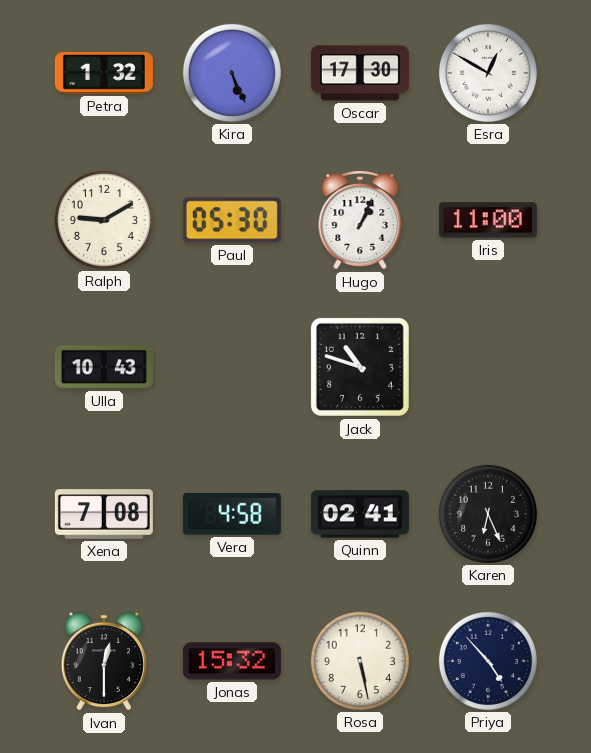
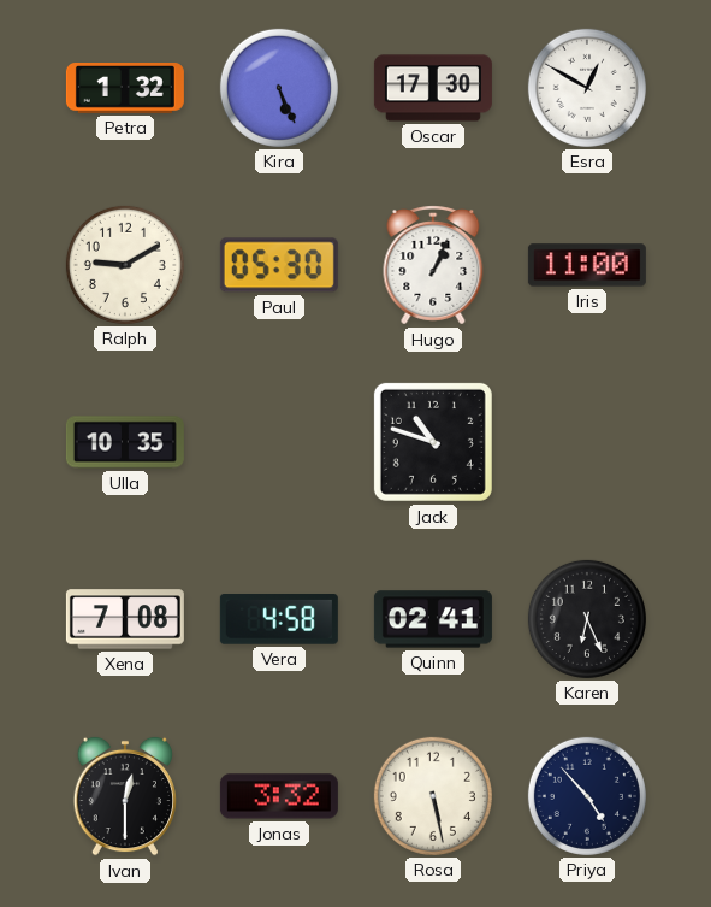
Ulla: 10:43 -> 10:35 (125, 442)
Jonas: 15:32 -> 3:32 (279, 796)
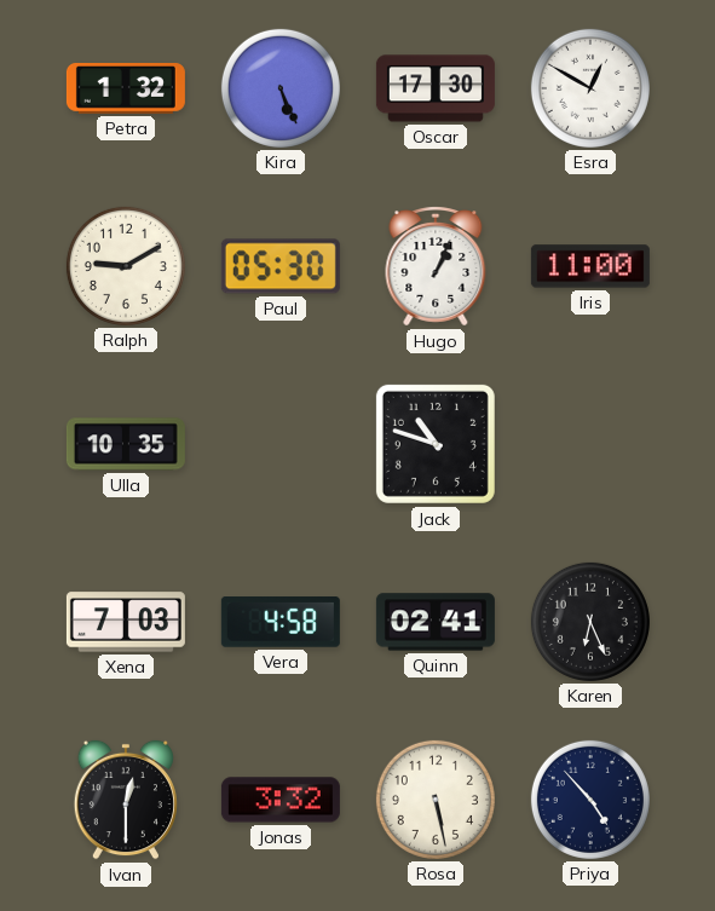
Xena: 7:08 -> 7:03 (126, 622)
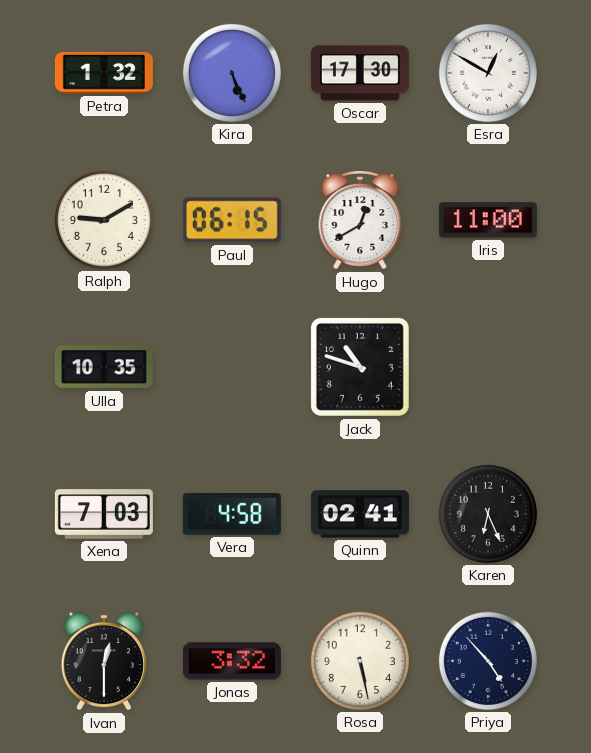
Paul: 05:30 -> 06:15 (232, 220)
Hugo: 1:04 -> 12:40 (360, 220)
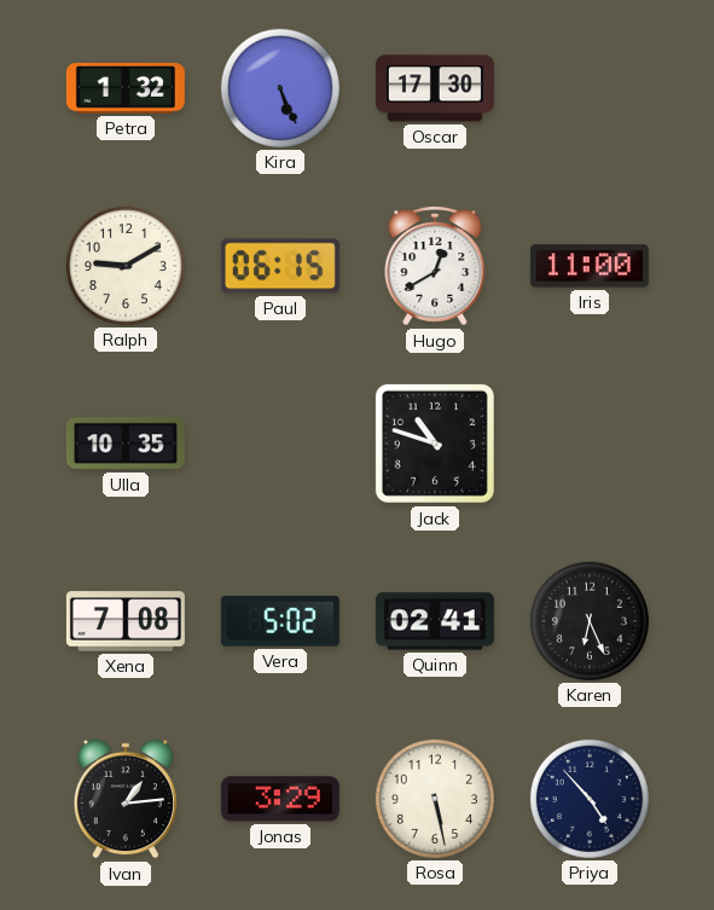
Esra: 12:50 -> none (488, 73)
Xena: 7:03 -> 7:08 (126, 621)
Vera: 4:58 -> 5:02 (280, 622)
Ivan: 12:30 -> 1:14 (126, 799)
Jonas: 3:32 -> 3:29 (280, 799)
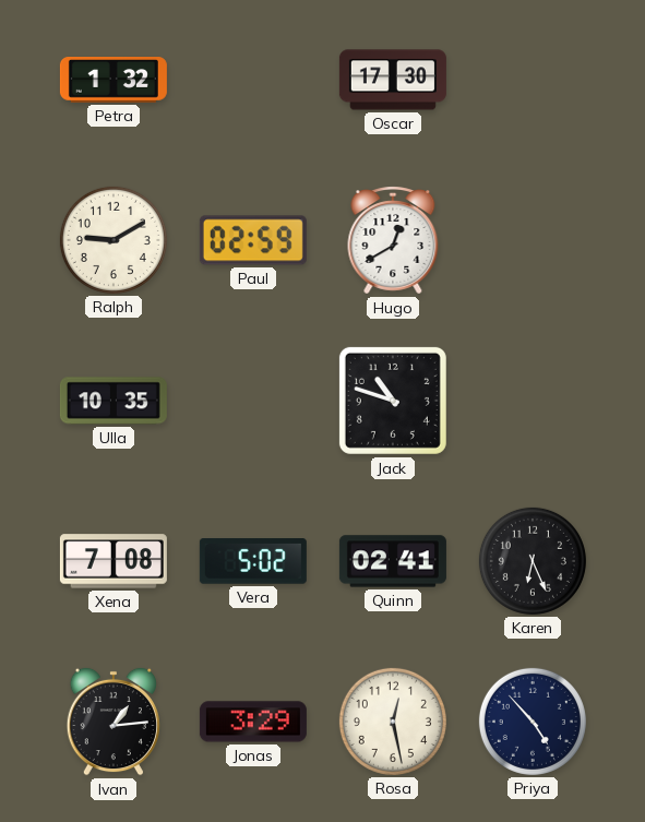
Kira: 5:26 -> none (280, 88)
Paul: 06:15 -> 02:59 (253, 240)
Iris: 11:00 -> none (590, 266)
Rosa: 5:28 -> 12:28 (393, 722)
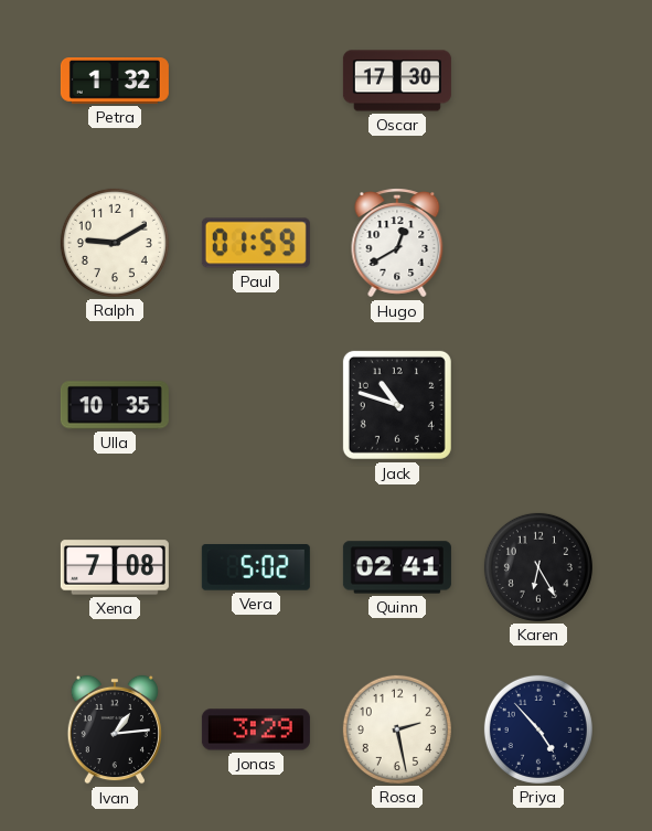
Paul: 02:59 -> 01:59 (256, 243)
Karen: 6:26 -> 6:25 (538, 567)
Rosa: 12:28 -> 2:28 (397, 729)
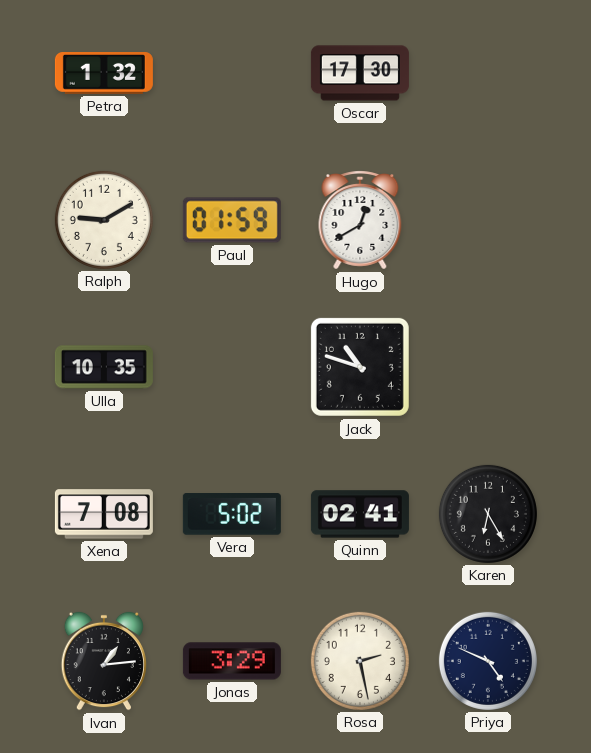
Priya: 4:53 -> 4:49 (488, 661)
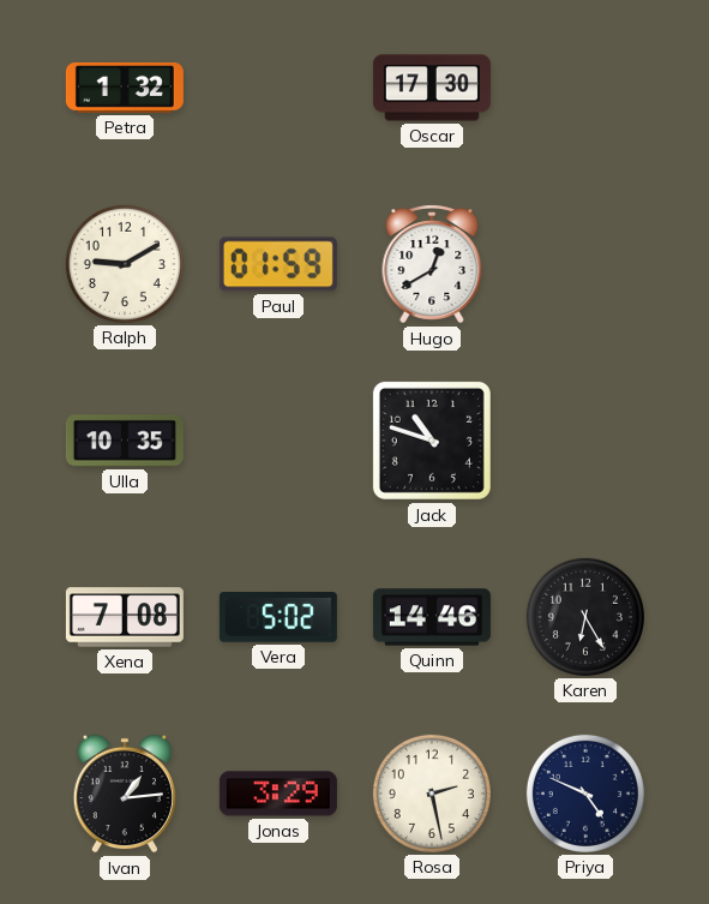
Quinn: 02:41 -> 14:46 (432, 617)
